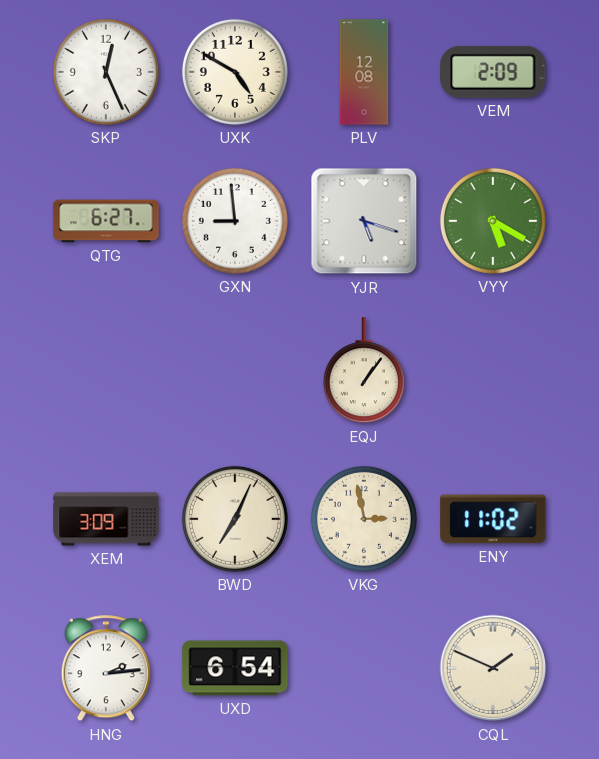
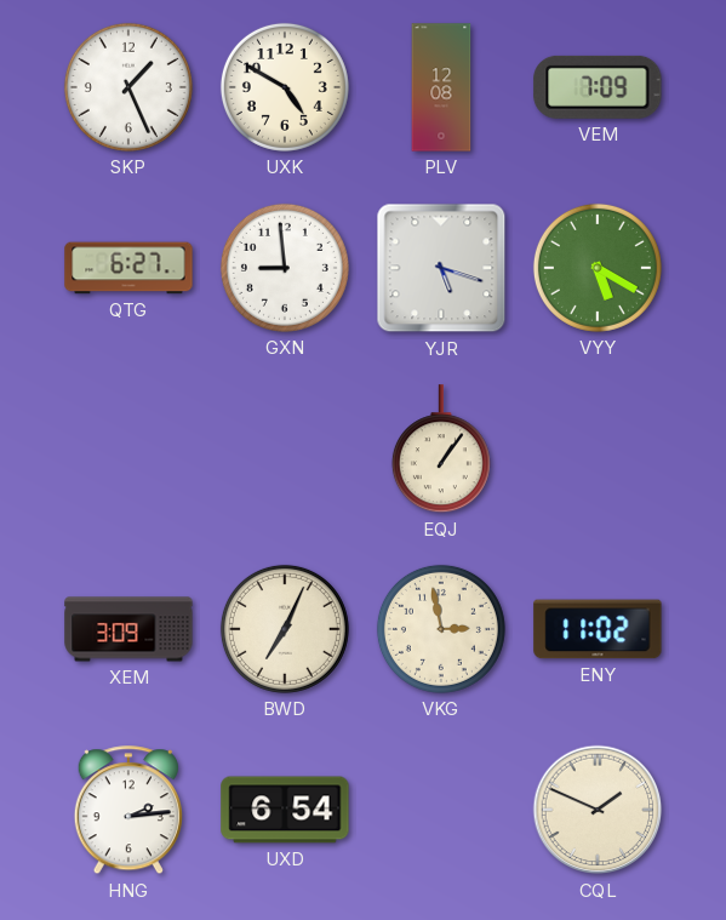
SKP: 12:26 -> 1:26 (128, 87)
VEM: 2:09 -> 7:09 (598, 87)
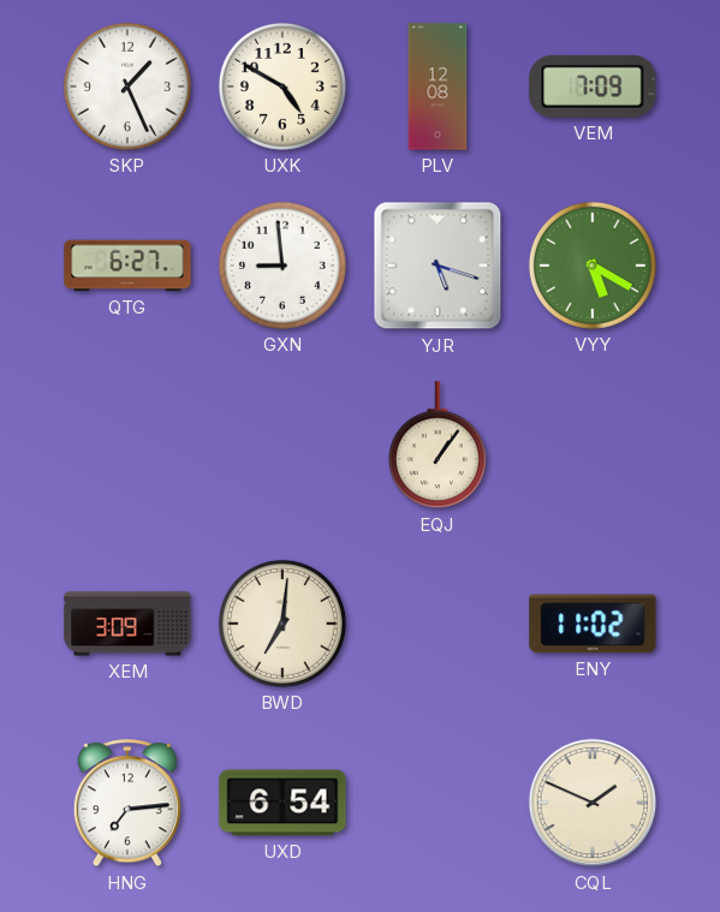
BWD: 7:04 -> 7:01 (282, 624)
VKG: 2:58 -> none (441, 629)
HNG: 2:14 -> 7:14 (127, 804)
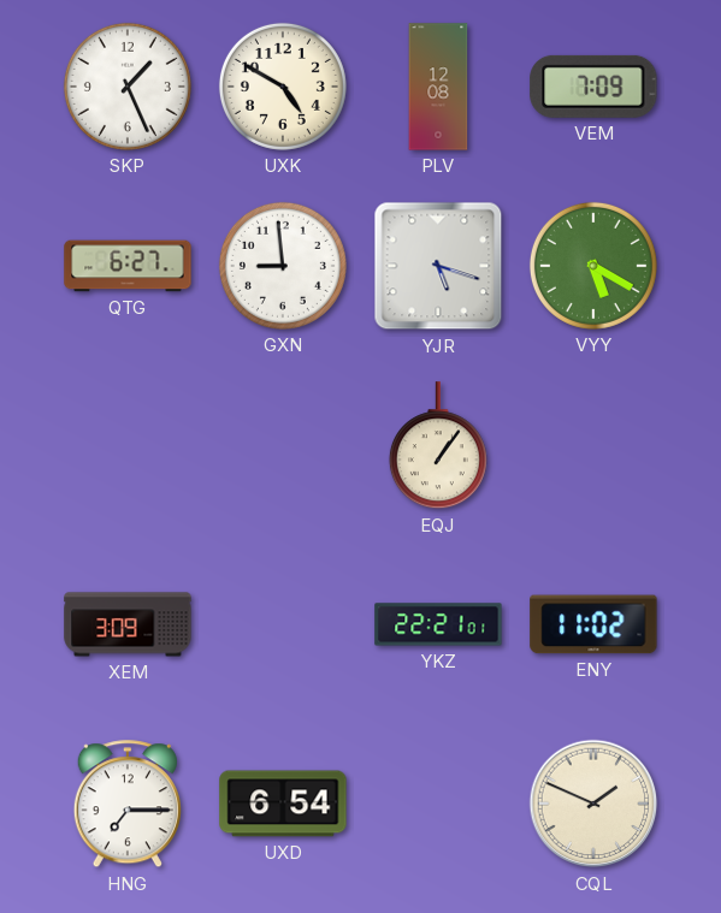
BWD: 7:01 -> none (282, 624)
YKZ: none -> 22:21 (438, 624)
HNG: 7:14 -> 7:15 (128, 805)
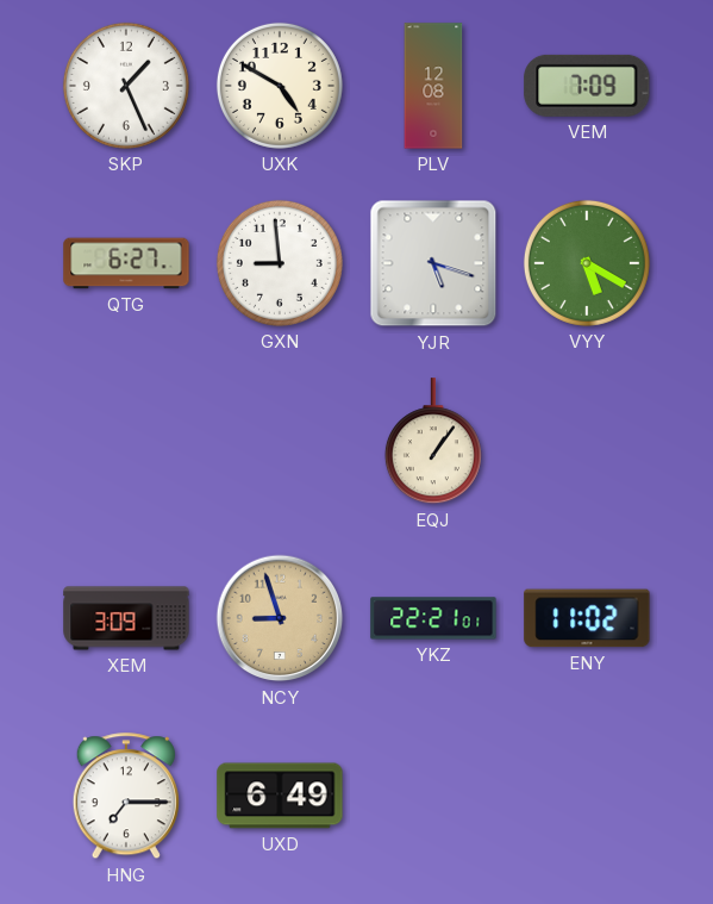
NCY: none -> 8:57 (280, 618)
UXD: 6:54 -> 6:49 (280, 796)
CQL: 1:49 -> none (593, 804)
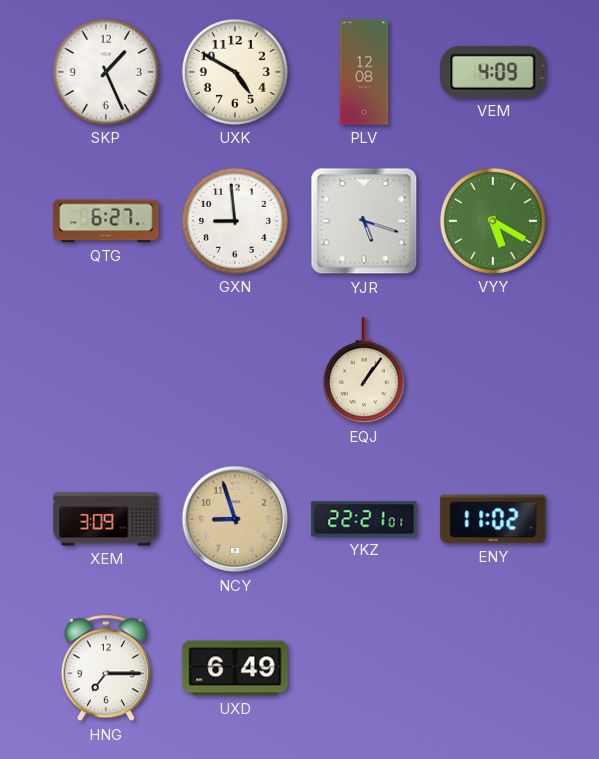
VEM: 7:09 -> 4:09 (493, 72)
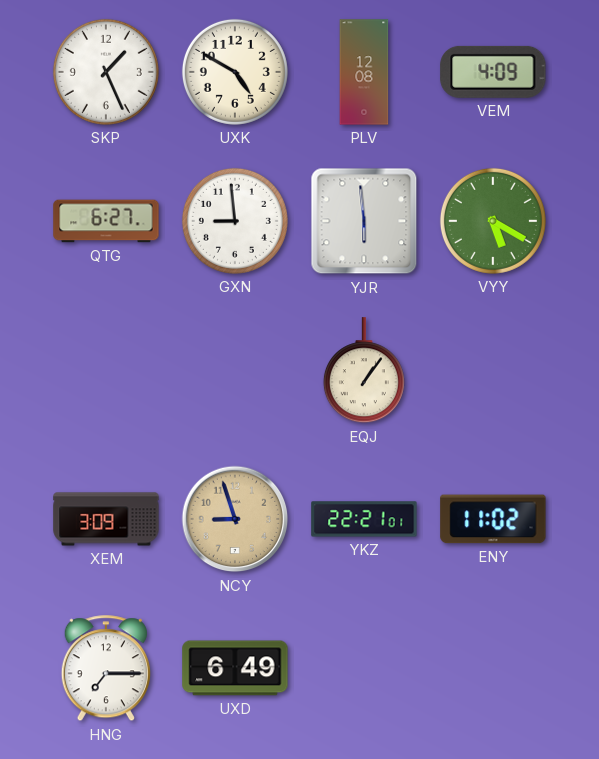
YJR: 5:18 -> 5:59 (364, 221)
